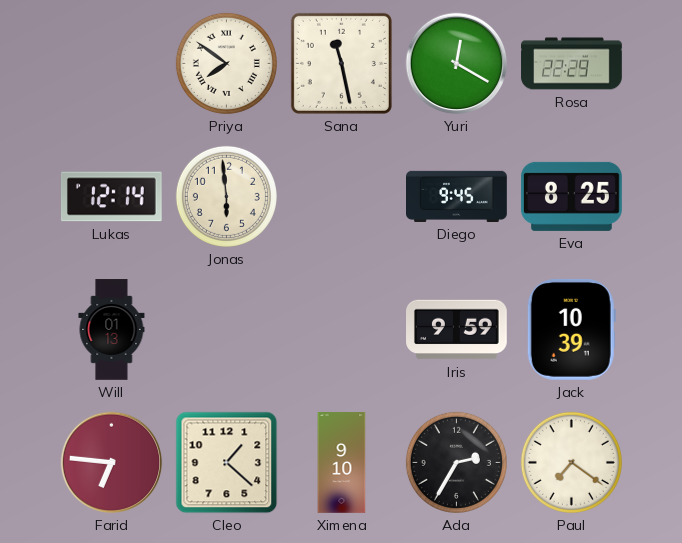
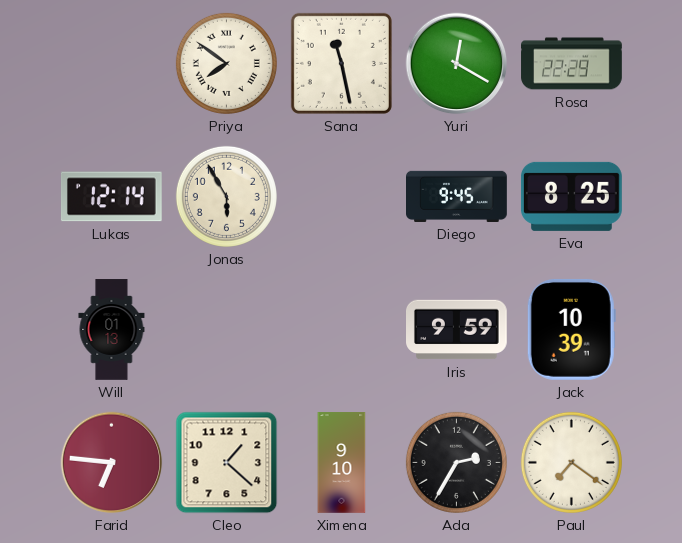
Jonas: 5:59 -> 5:55 (226, 196)
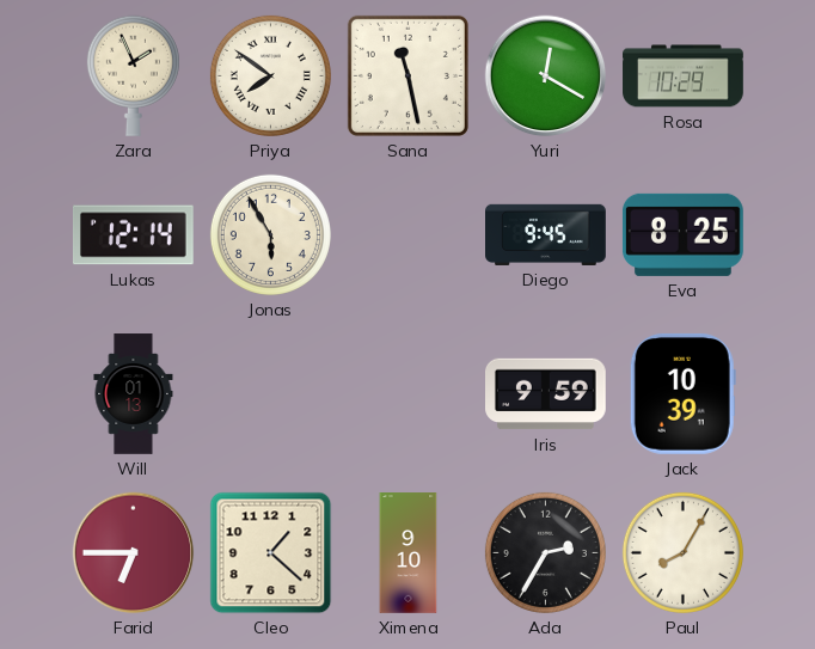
Zara: none -> 1:56 (133, 75)
Rosa: 22:29 -> 10:29 (684, 76)
Farid: 6:46 -> 6:45 (134, 553)
Paul: 7:21 -> 8:05 (682, 552)
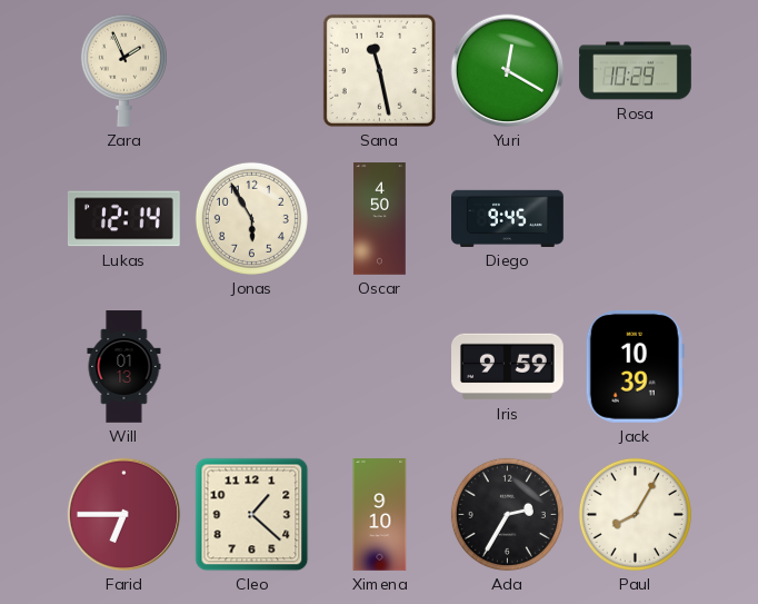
Priya: 7:51 -> none (270, 75)
Oscar: none -> 4:50 (380, 219)
Eva: 8:25 -> none (682, 234)
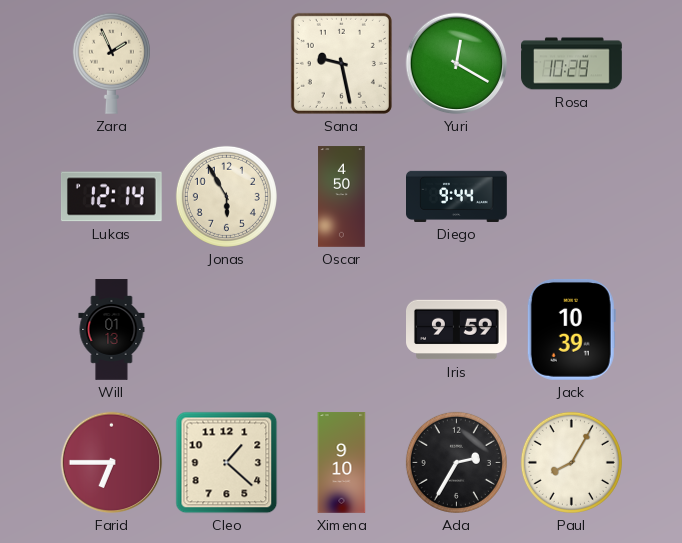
Sana: 11:28 -> 9:28 (341, 63)
Diego: 9:45 -> 9:44 (457, 196)
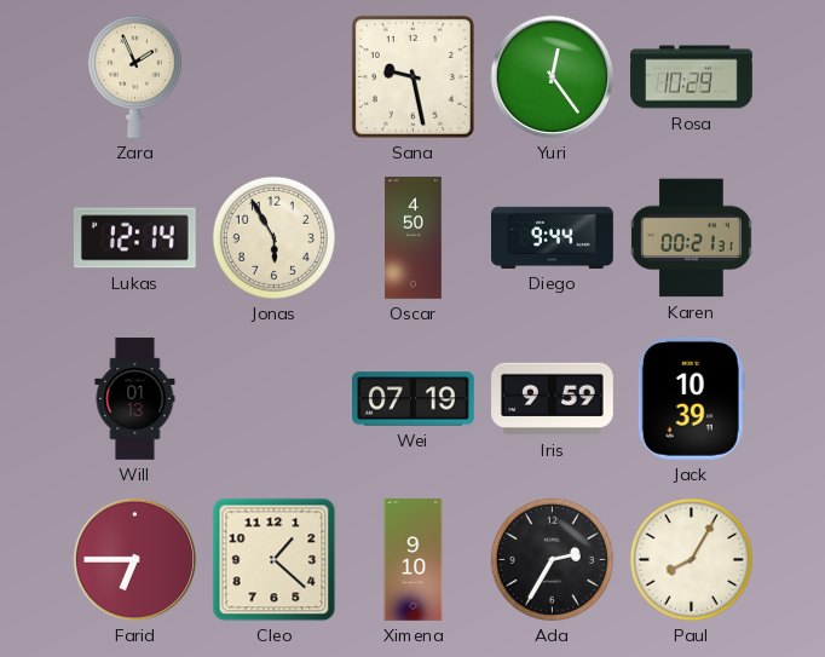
Yuri: 12:20 -> 12:24 (553, 77)
Karen: none -> 00:21 (692, 238)
Wei: none -> 07:19 (414, 399)
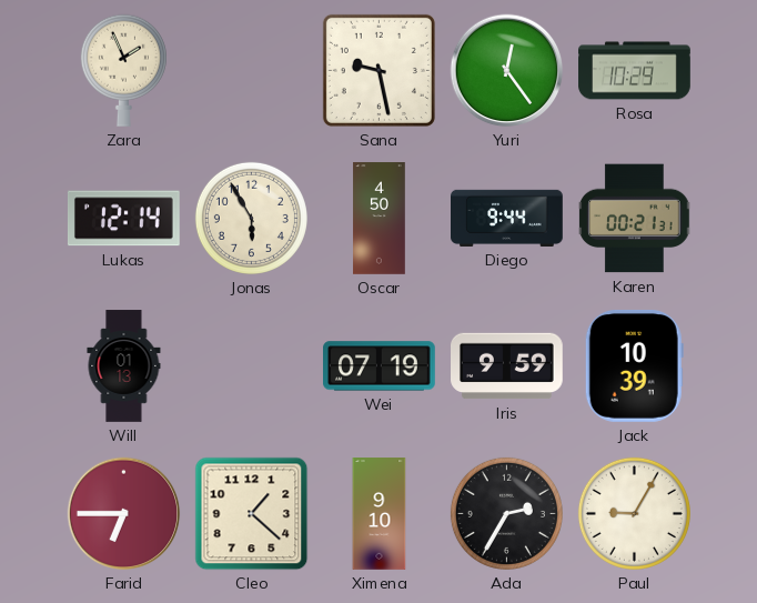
Paul: 8:05 -> 9:05 (634, 513)
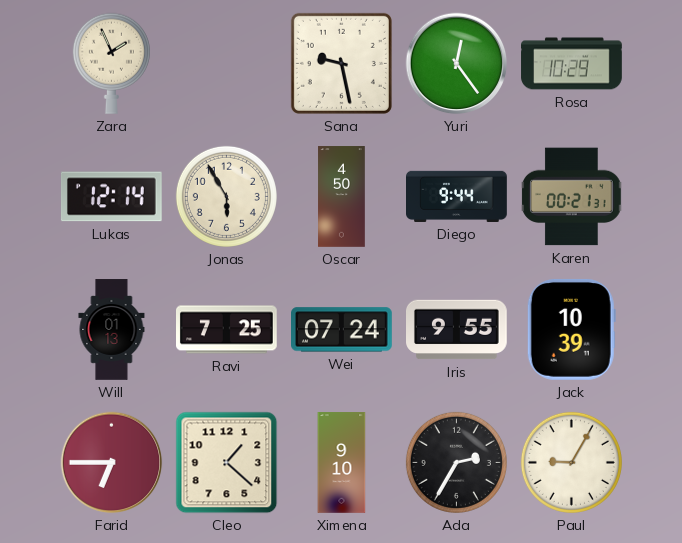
Ravi: none -> 7:25 (227, 330)
Wei: 07:19 -> 07:24 (342, 330)
Iris: 9:59 -> 9:55 (457, 330)
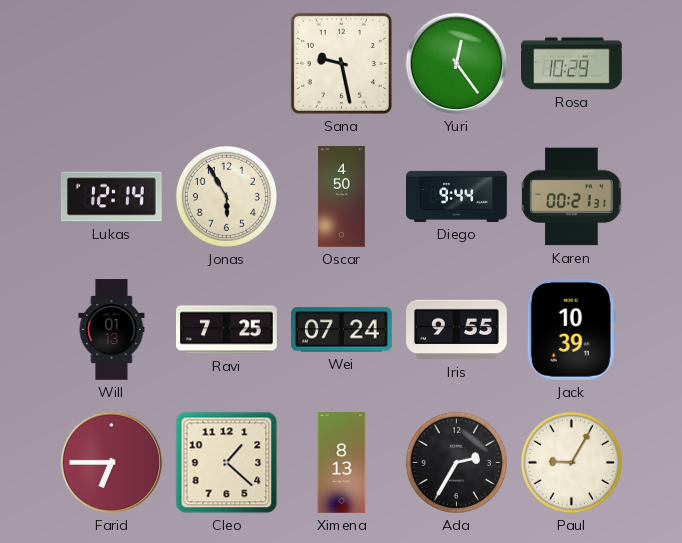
Zara: 1:56 -> none (111, 63)
Ximena: 9:10 -> 8:13 (342, 463)
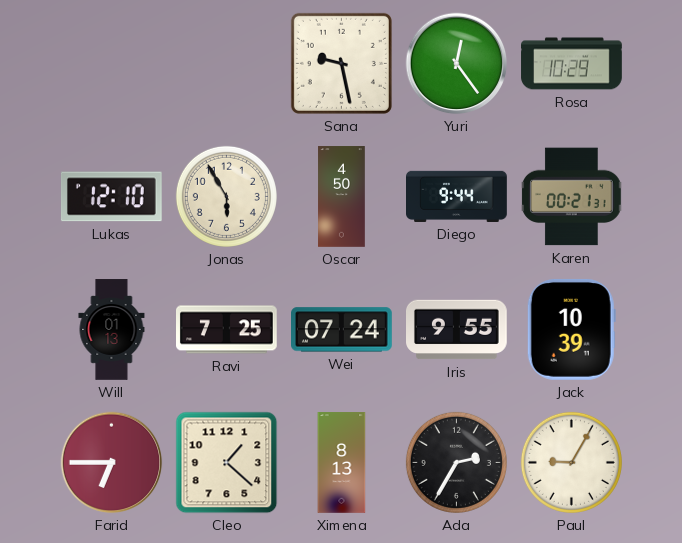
Lukas: 12:14 -> 12:10 (111, 197)
